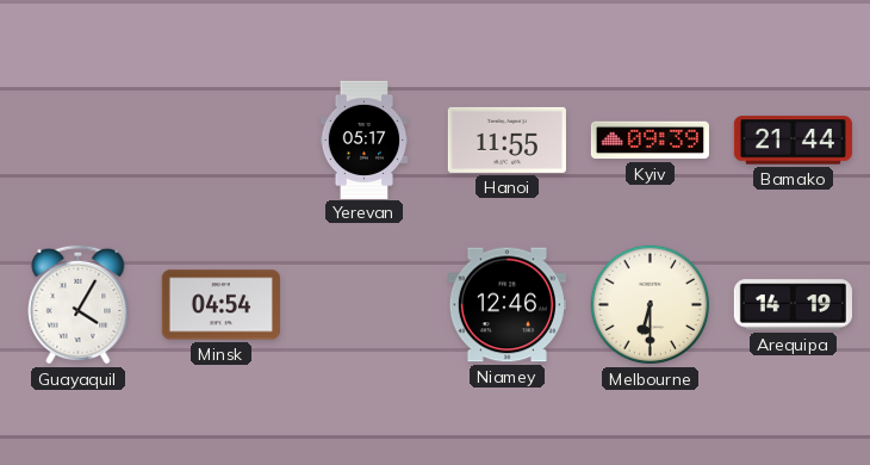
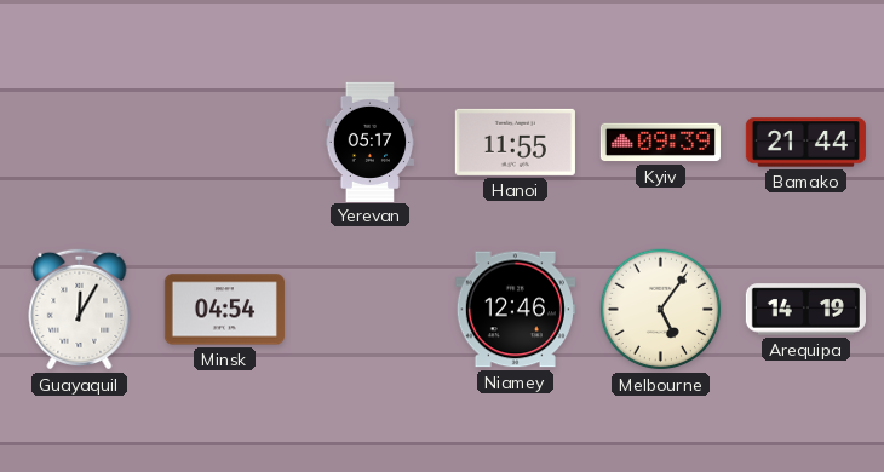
Guayaquil: 4:05 -> 12:05 (80, 309)
Melbourne: 6:30 -> 5:06 (661, 310)
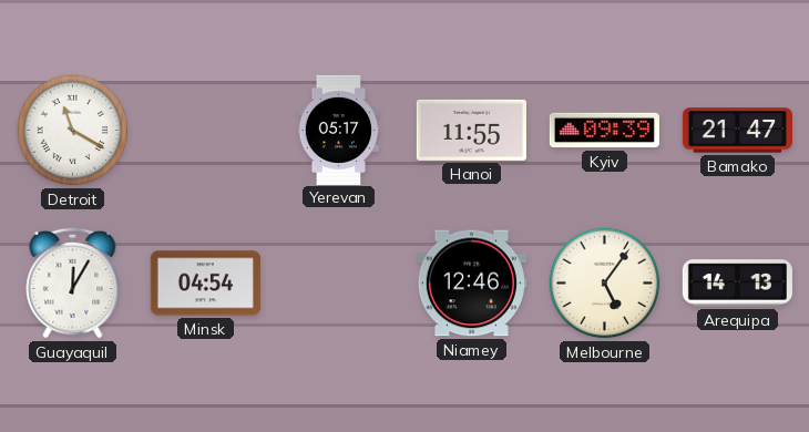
Detroit: none -> 11:20 (73, 131)
Bamako: 21:44 -> 21:47 (737, 131)
Arequipa: 14:19 -> 14:13 (737, 284)
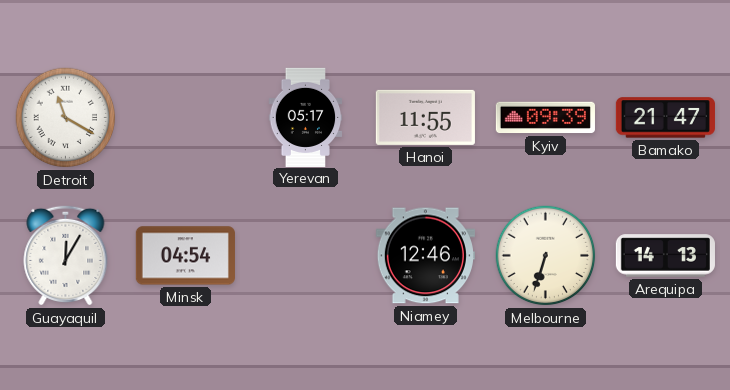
Melbourne: 5:06 -> 6:33 (546, 256)
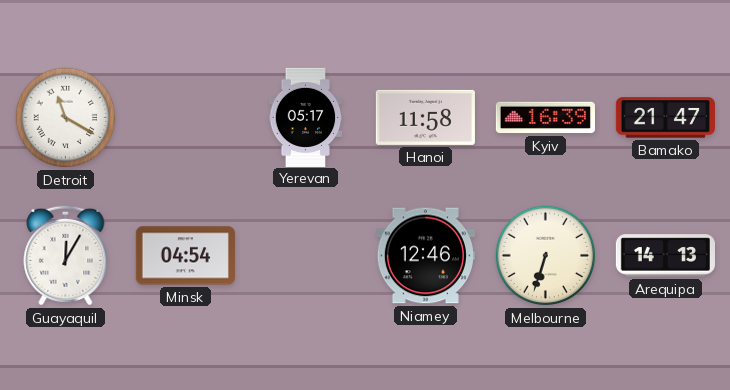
Hanoi: 11:55 -> 11:58 (425, 117)
Kyiv: 09:39 -> 16:39 (545, 118)
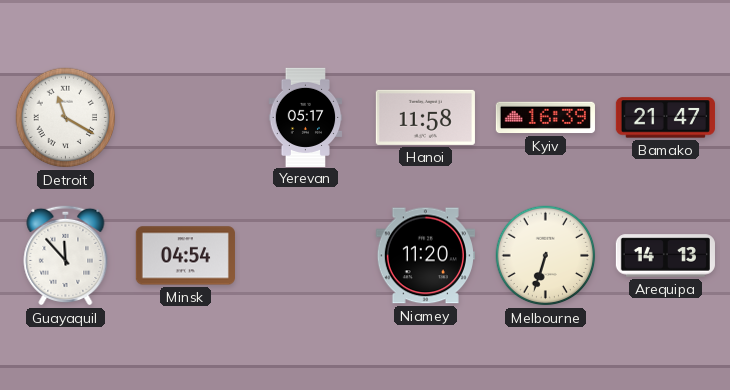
Guayaquil: 12:05 -> 11:53 (66, 255)
Niamey: 12:46 -> 11:20 (425, 256)
